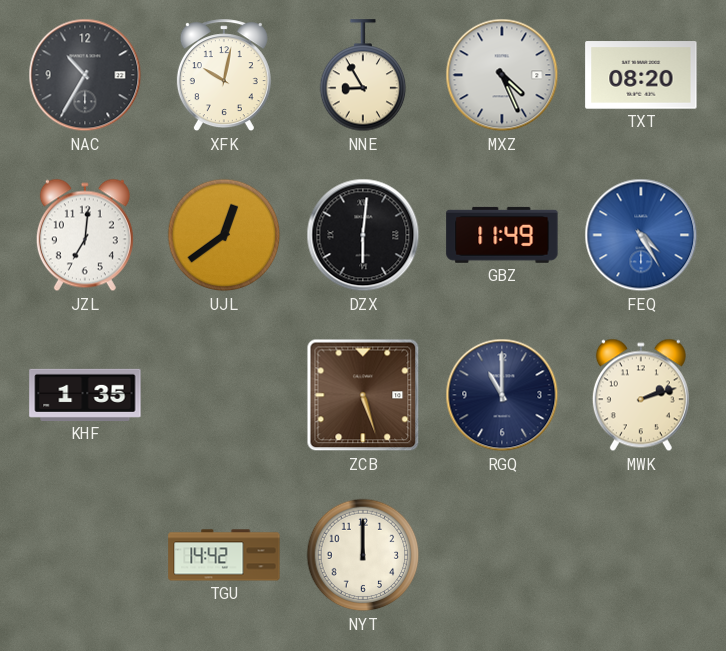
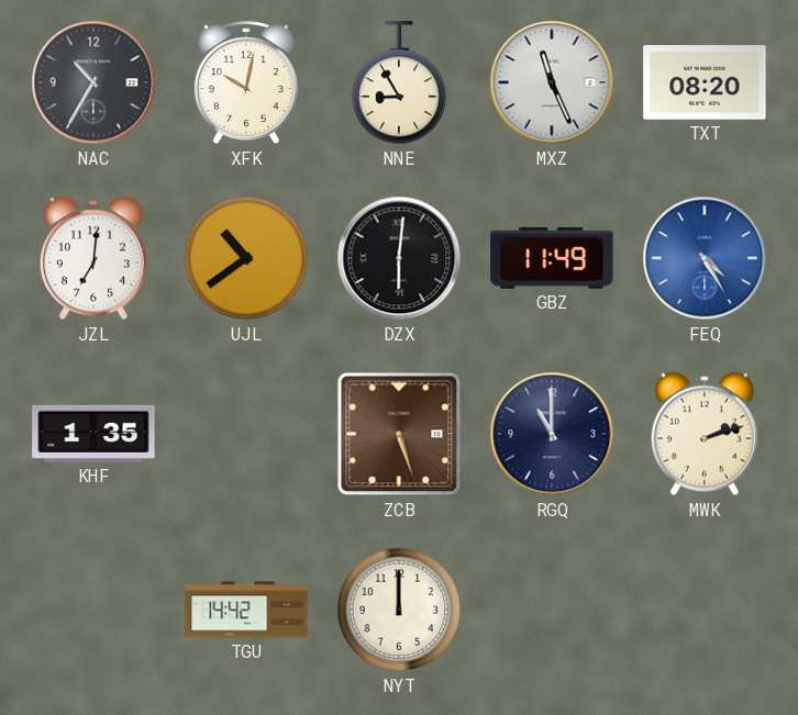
MXZ: 4:26 -> 11:26 (552, 82)
UJL: 12:39 -> 10:39 (246, 258)
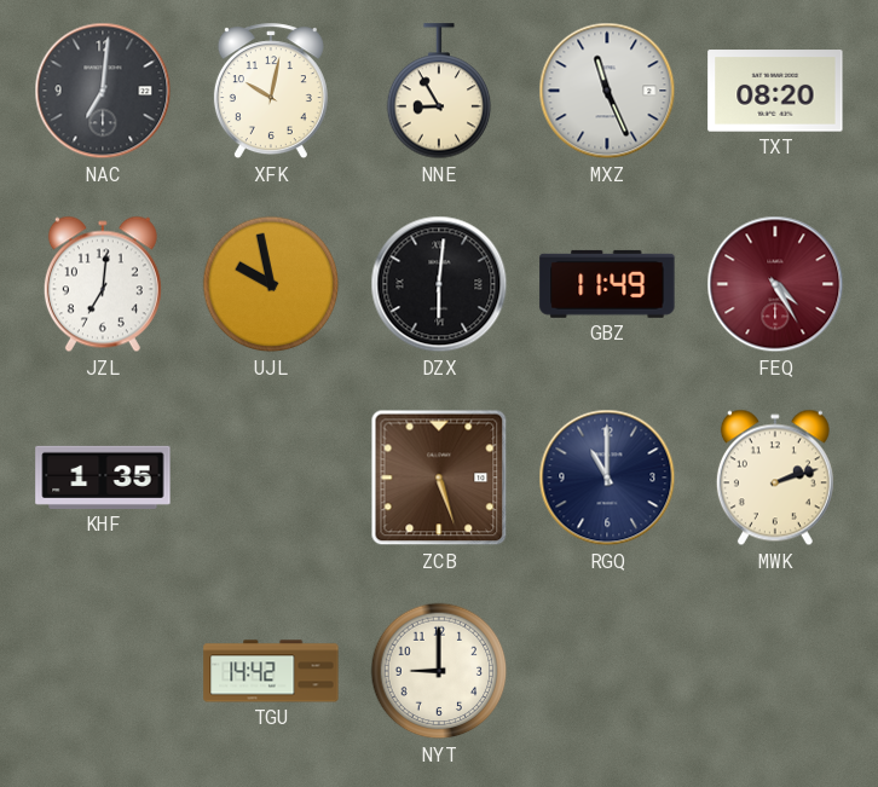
NAC: 10:35 -> 7:01 (103, 91)
UJL: 10:39 -> 9:58 (271, 284)
FEQ dial: blue -> burgundy (775, 284)
NYT: 12:00 -> 9:00 (439, 671)
